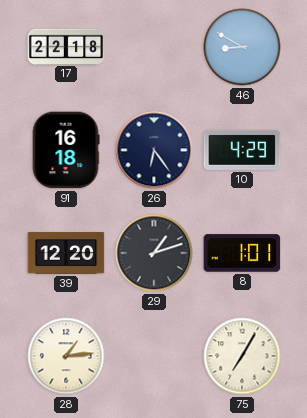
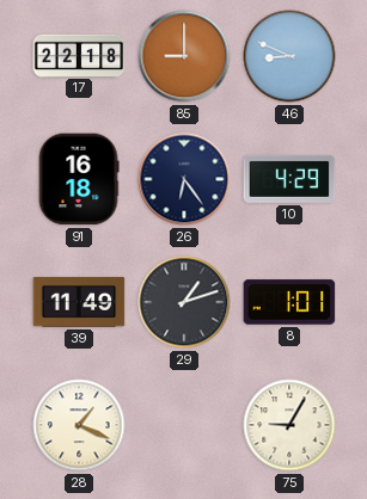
85: none -> 9:00 (184, 56)
46: 8:50 -> 8:49 (289, 56)
39: 12:20 -> 11:49 (79, 302)
28: 1:14 -> 1:19 (79, 425)
75: 7:05 -> 9:05 (289, 425)
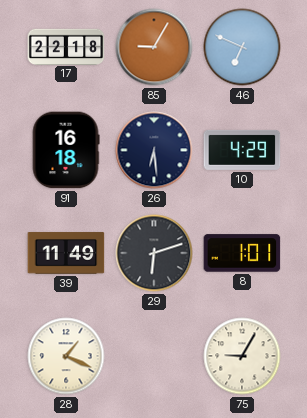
85: 9:00 -> 9:05 (154, 47)
46: 8:49 -> 6:49 (242, 47)
26: 6:24 -> 6:29 (154, 150)
29: 1:12 -> 6:12 (154, 253)
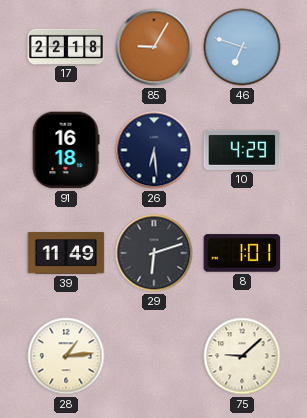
46: 6:49 -> 6:48 (242, 47)
28: 1:19 -> 1:14 (66, 356)
75: 9:05 -> 9:08 (242, 356)
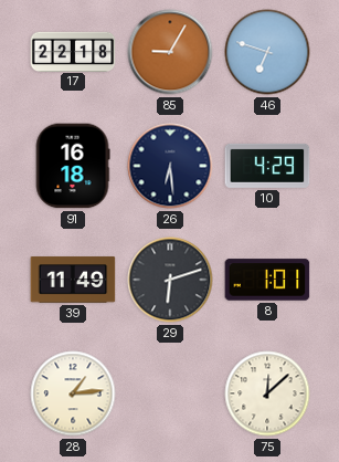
75: 9:08 -> 12:08 (267, 393)
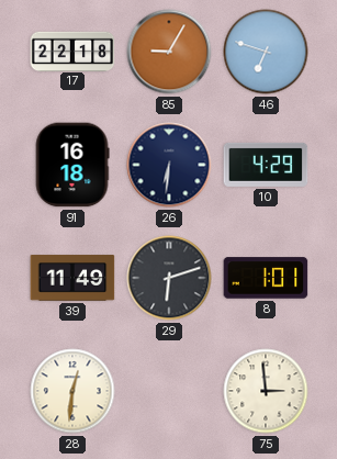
26: 6:29 -> 6:31 (169, 165)
28: 1:14 -> 12:31 (72, 391)
75: 12:08 -> 2:59 (266, 391)
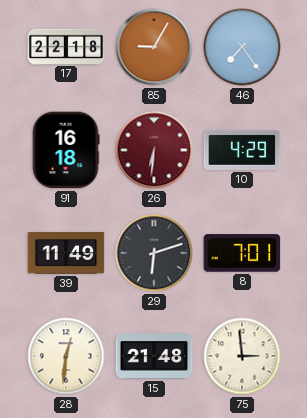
46: 6:48 -> 7:24 (242, 47)
26 dial: navy -> burgundy (154, 150)
8: 1:01 -> 7:01 (242, 253)
15: none -> 21:48 (154, 356)
